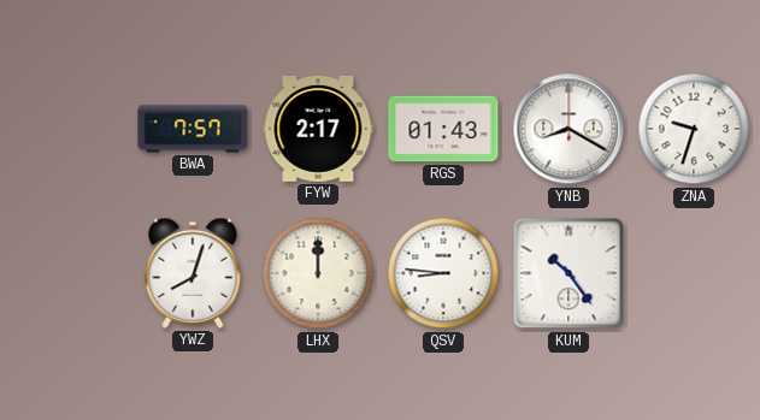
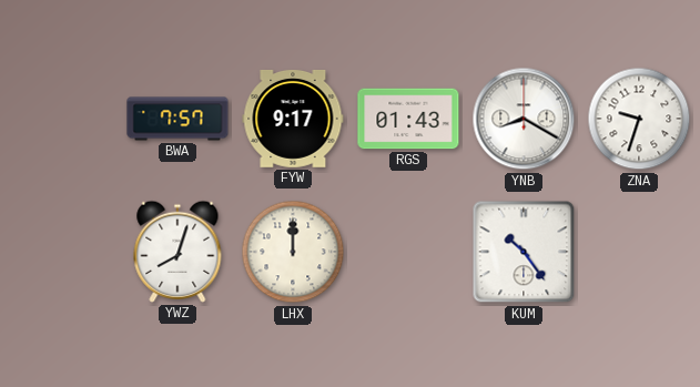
FYW: 2:17 -> 9:17 (293, 119)
QSV: 8:46 -> none (443, 273)
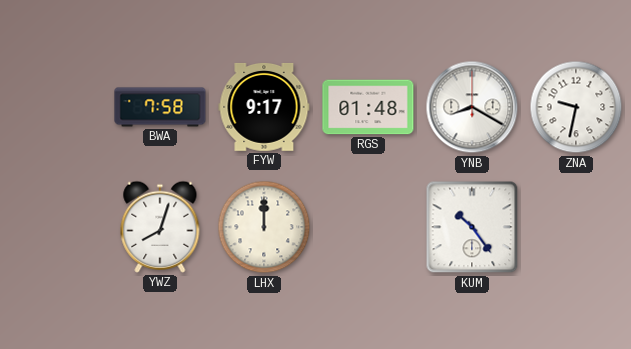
BWA: 7:57 -> 7:58 (160, 107)
RGS: 01:43 -> 01:48 (368, 107)
ZNA: 9:33 -> 9:32 (576, 107)
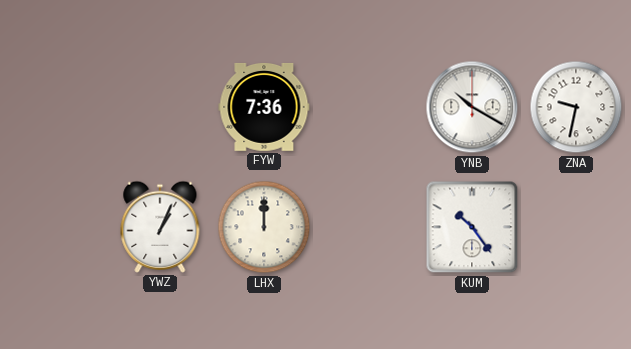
BWA: 7:58 -> none (160, 107)
FYW: 9:17 -> 7:36 (264, 107)
RGS: 01:48 -> none (368, 107)
YNB: 8:20 -> 10:20 (472, 107)
YWZ: 8:03 -> 1:04 (160, 227)
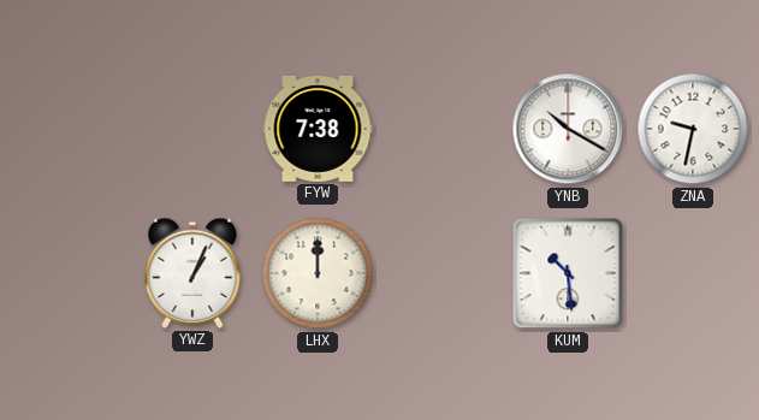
FYW: 7:36 -> 7:38 (318, 129)
KUM: 10:24 -> 10:29 (568, 273)
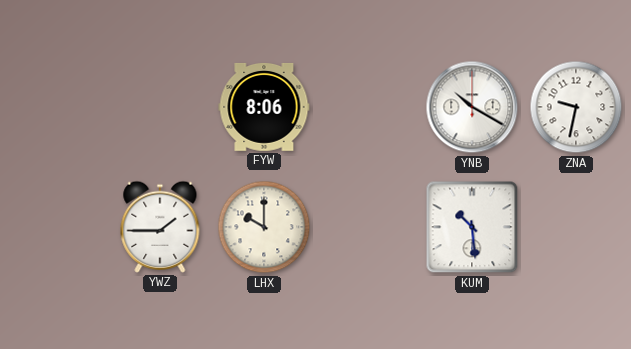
FYW: 7:38 -> 8:06 (264, 107)
YWZ: 1:04 -> 1:45 (160, 227)
LHX: 12:00 -> 10:00 (264, 227)
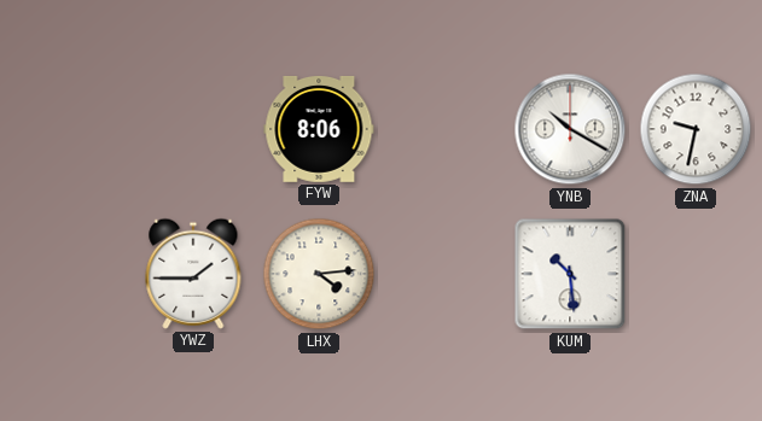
LHX: 10:00 -> 4:14 (319, 274)
